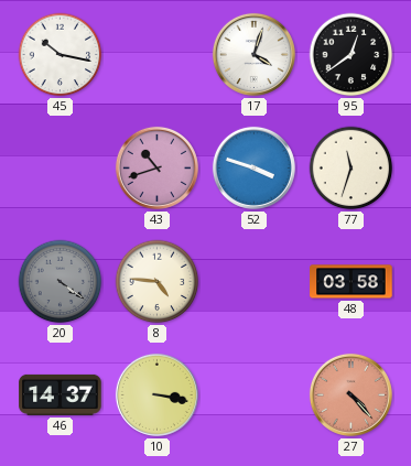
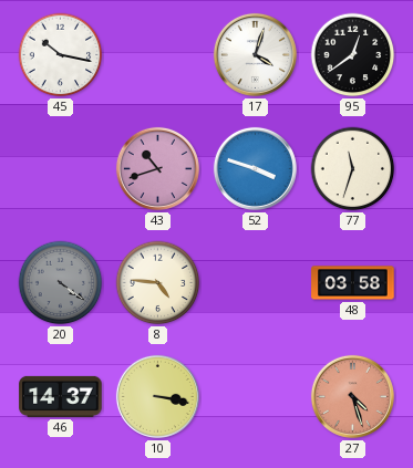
27: 4:23 -> 4:27 (352, 396)
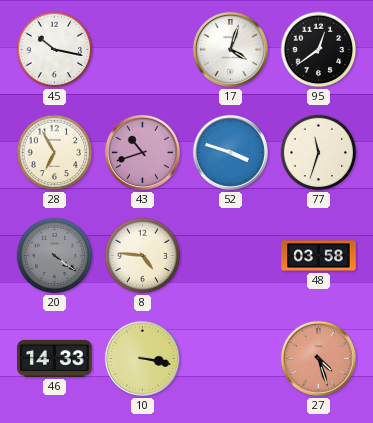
28: none -> 6:55 (55, 153)
46: 14:37 -> 14:33 (55, 358)
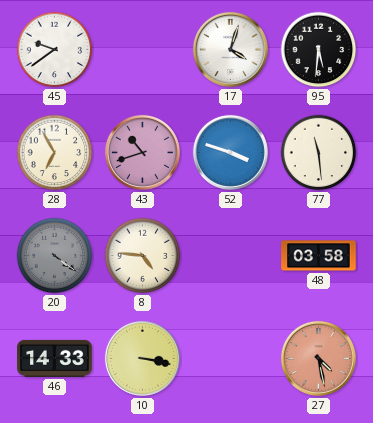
45: 10:17 -> 9:39 (55, 50)
95: 12:39 -> 5:31 (319, 50)
77: 11:33 -> 11:29 (319, 153)
27: 4:27 -> 4:28 (318, 358)
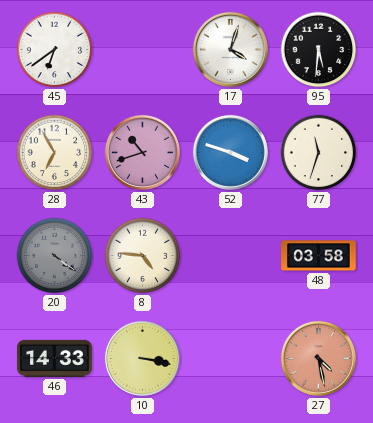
45: 9:39 -> 6:39 (55, 50)
77: 11:29 -> 11:33 (319, 153)
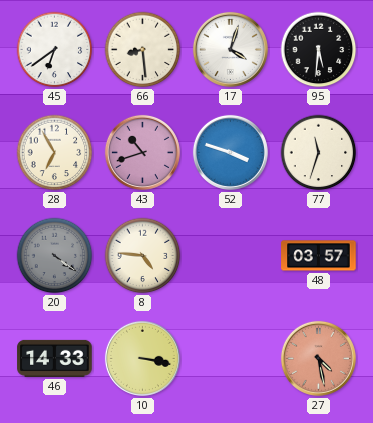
66: none -> 8:29 (143, 50)
48: 03:58 -> 03:57 (319, 256)
